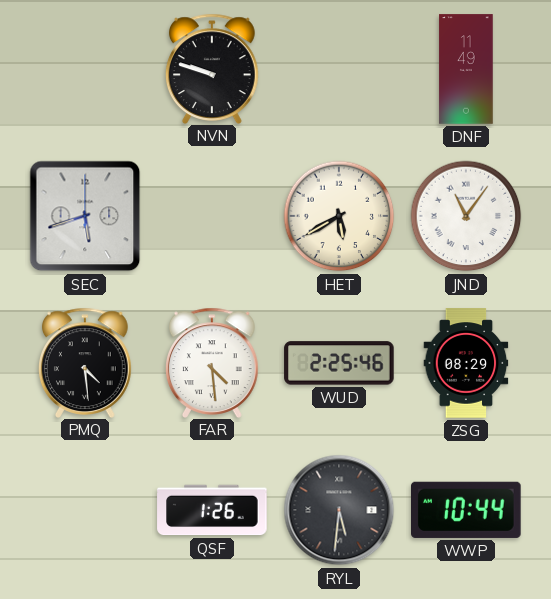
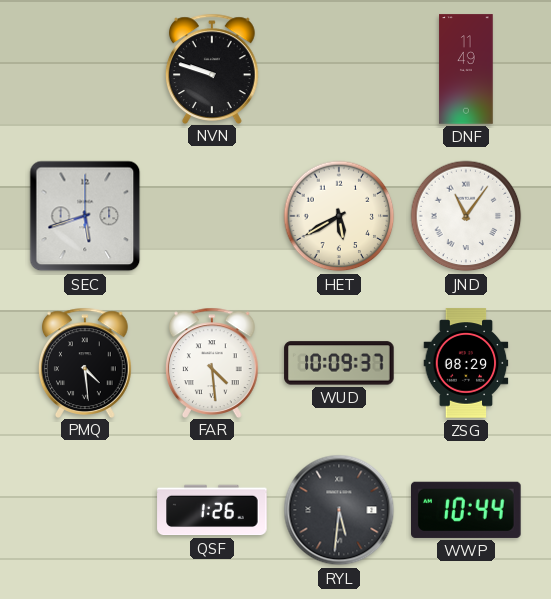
WUD: 2:25 -> 10:09 (339, 363)
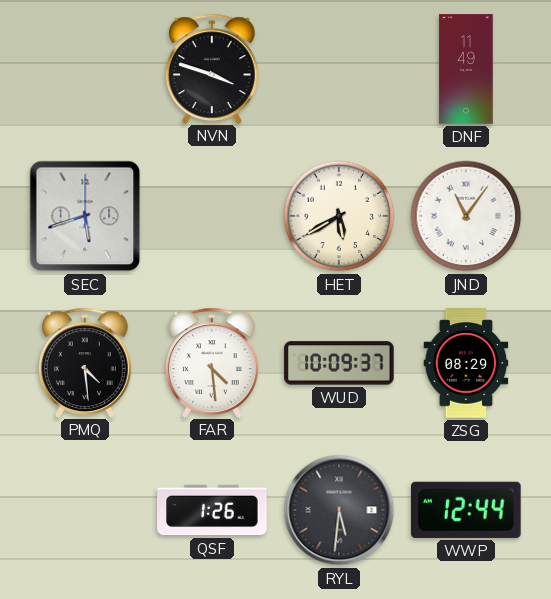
NVN: 9:48 -> 3:48 (212, 68)
WWP: 10:44 -> 12:44 (467, 510)
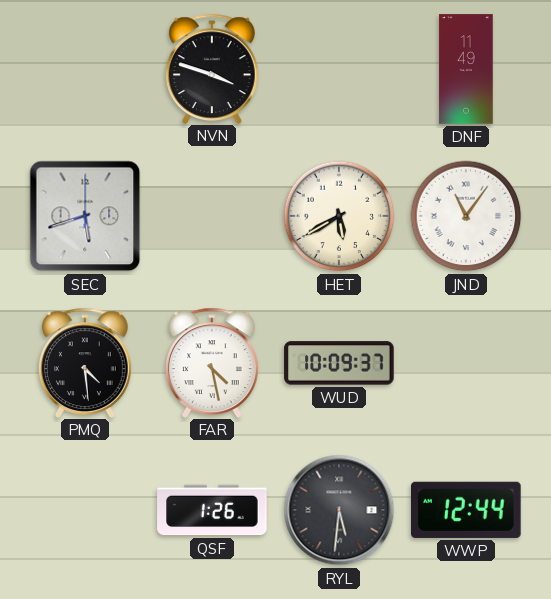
FAR: 4:29 -> 4:28 (212, 362)
ZSG: 08:29 -> none (466, 363)
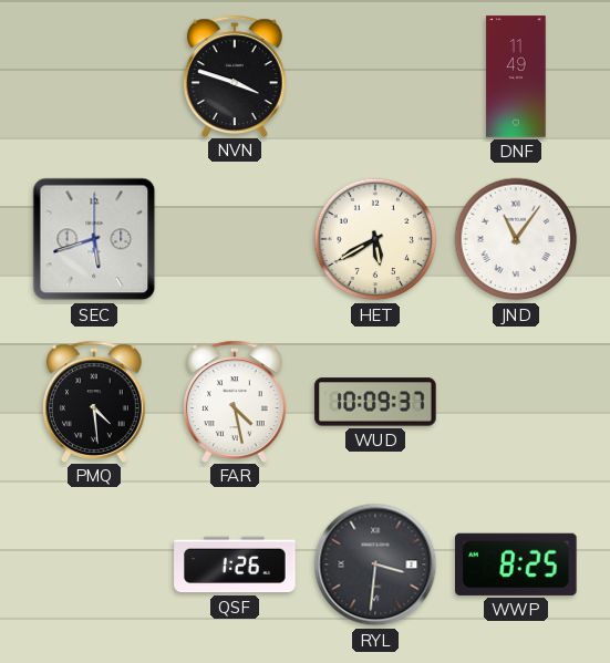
RYL: 5:31 -> 3:31 (375, 564)
WWP: 12:44 -> 8:25 (517, 564)
